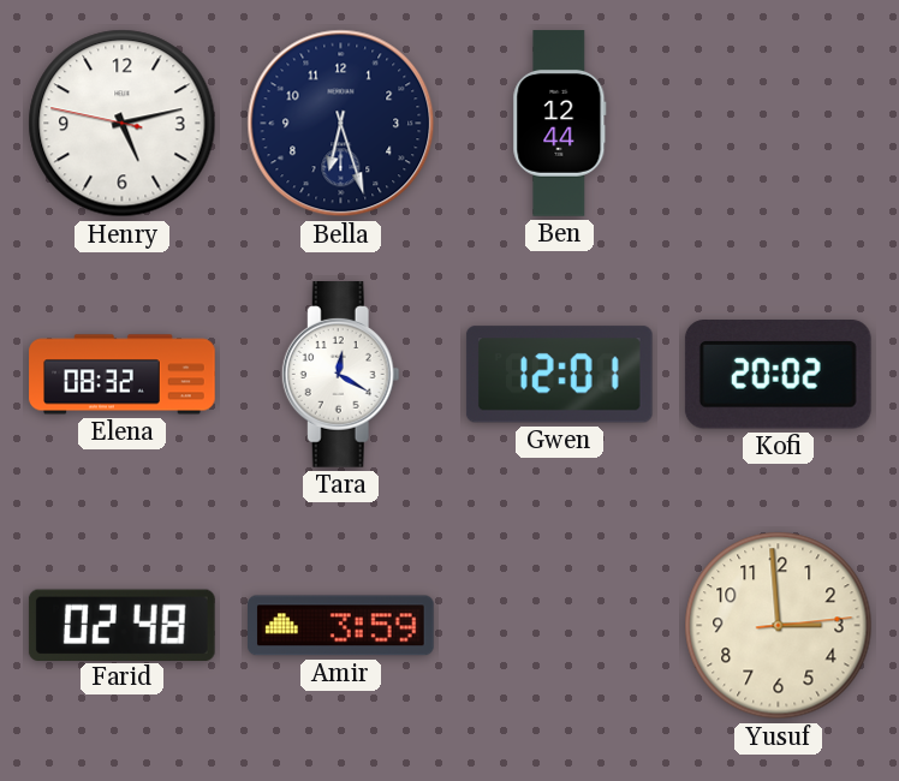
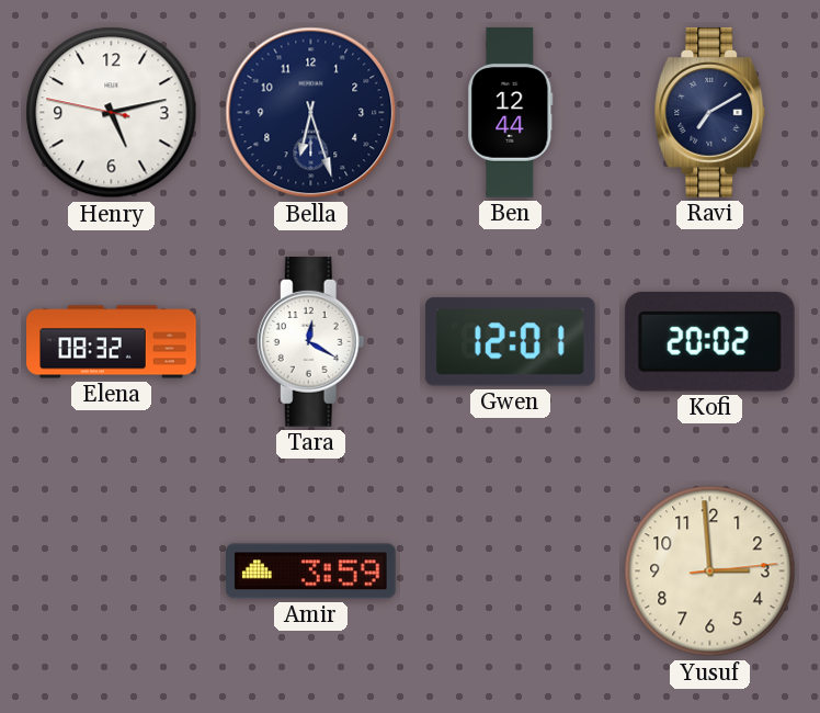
Ravi: none -> 7:10 (710, 113)
Farid: 02:48 -> none (121, 625)
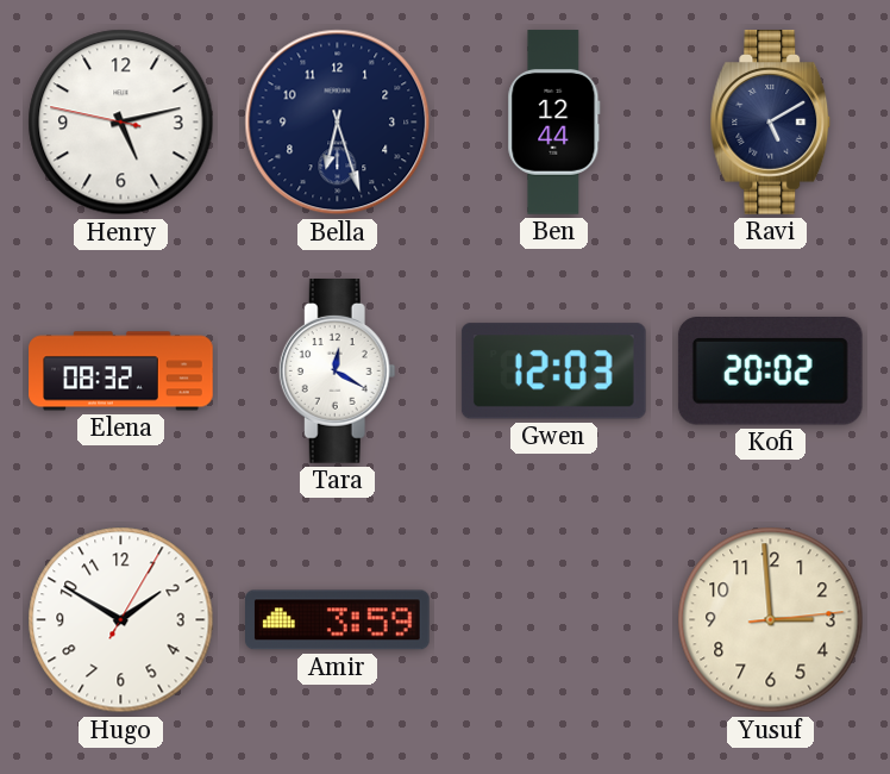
Ravi: 7:10 -> 5:10 (771, 123)
Gwen: 12:01 -> 12:03 (553, 372)
Hugo: none -> 1:50 (121, 620)
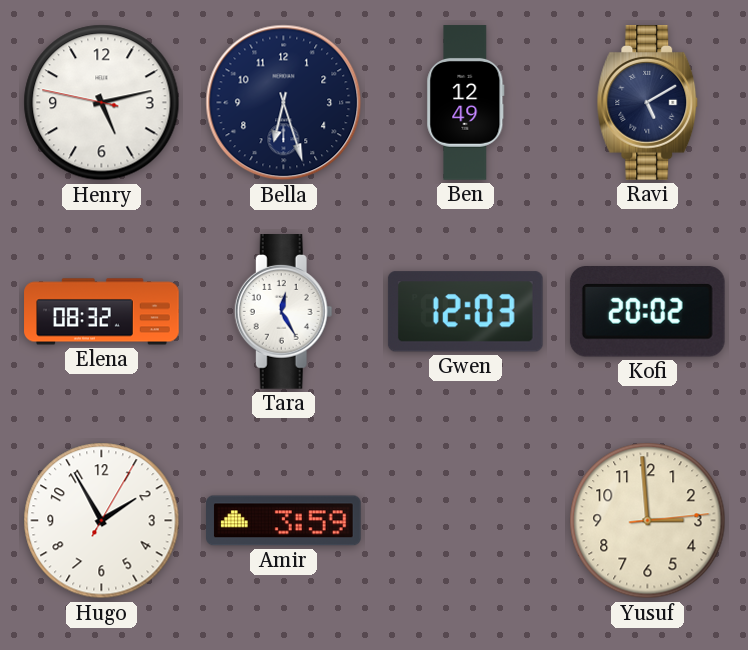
Ben: 12:44 -> 12:49 (466, 103)
Tara: 12:20 -> 12:25 (283, 312)
Hugo: 1:50 -> 1:55 (102, 521)
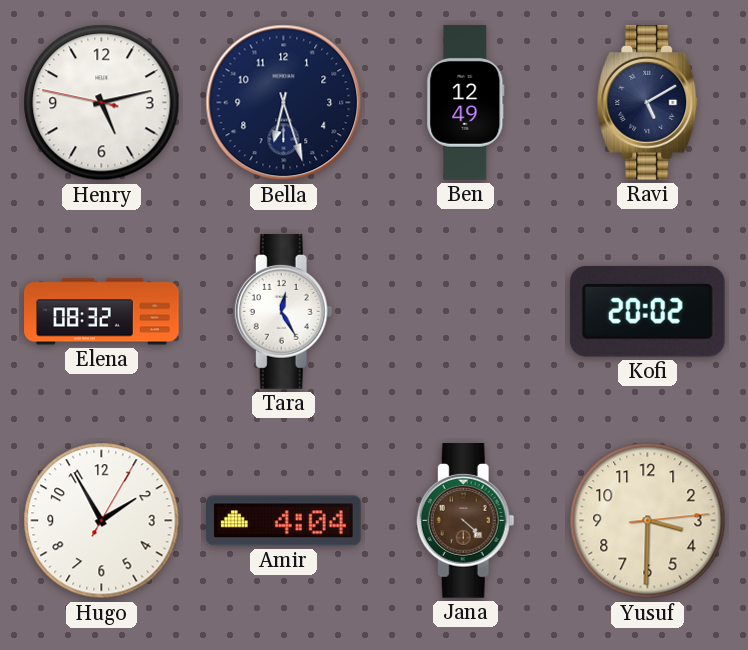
Gwen: 12:03 -> none (465, 312)
Amir: 3:59 -> 4:04 (284, 521)
Jana: none -> 4:22 (465, 521)
Yusuf: 2:59 -> 3:30 (648, 521)
